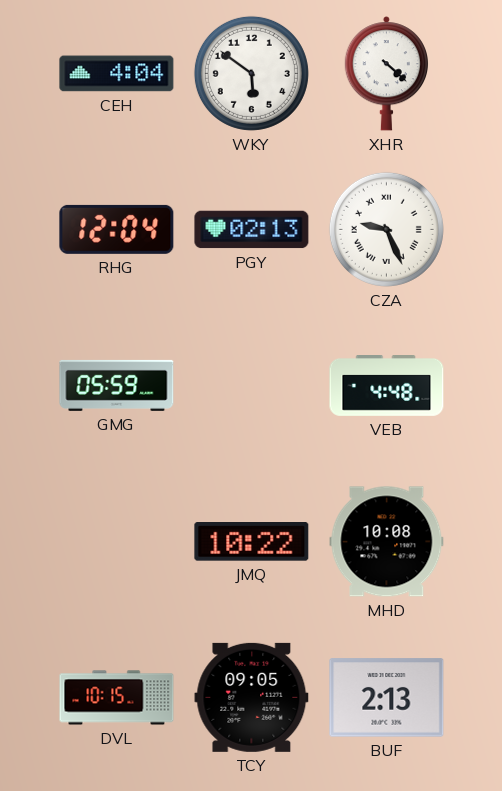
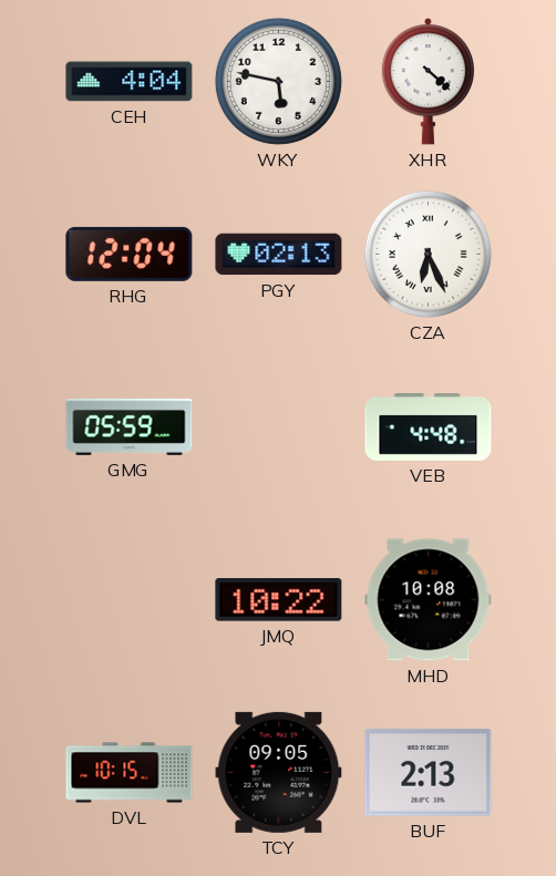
WKY: 5:51 -> 5:47 (278, 81)
CZA: 9:26 -> 6:26 (428, 254)
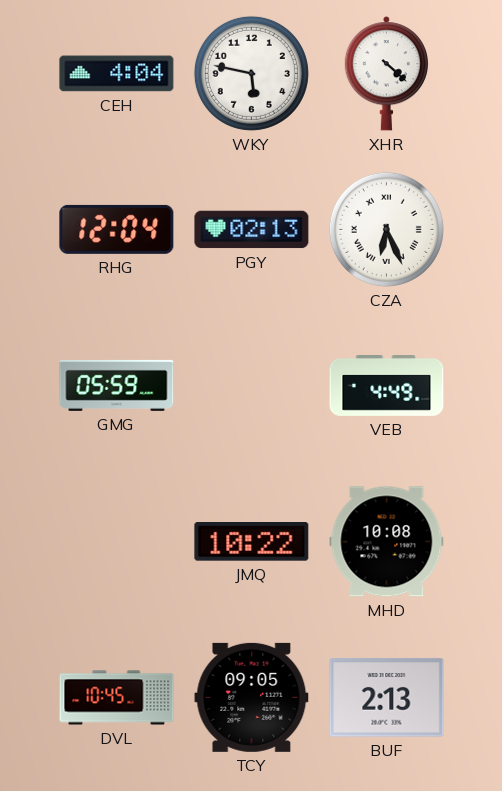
VEB: 4:48 -> 4:49 (387, 386)
DVL: 10:15 -> 10:45 (117, 698)
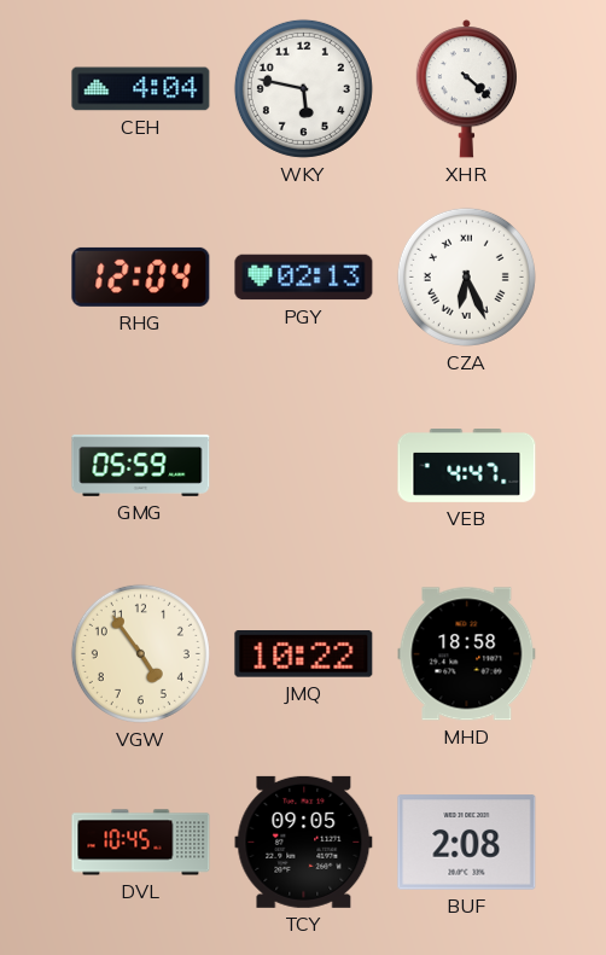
VEB: 4:49 -> 4:47 (467, 466)
VGW: none -> 4:54 (140, 653)
MHD: 10:08 -> 18:58 (467, 654)
BUF: 2:13 -> 2:08 (467, 843)
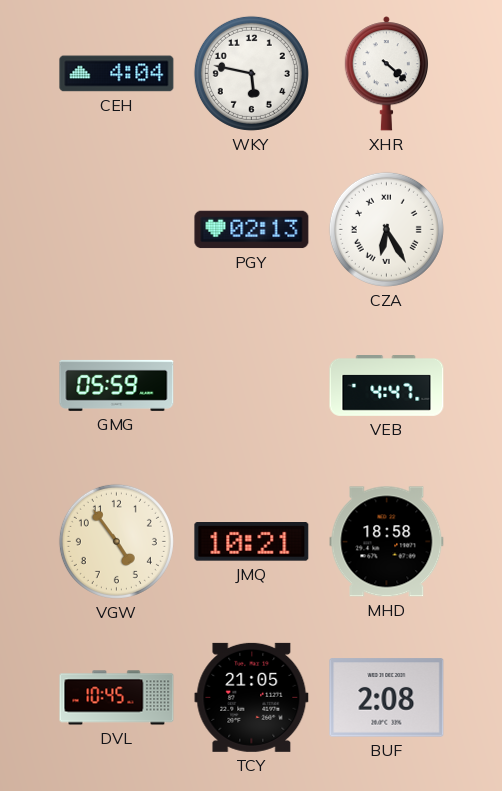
RHG: 12:04 -> none (141, 276)
CZA: 6:26 -> 6:25 (386, 229)
JMQ: 10:22 -> 10:21 (252, 542)
TCY: 09:05 -> 21:05 (252, 697)
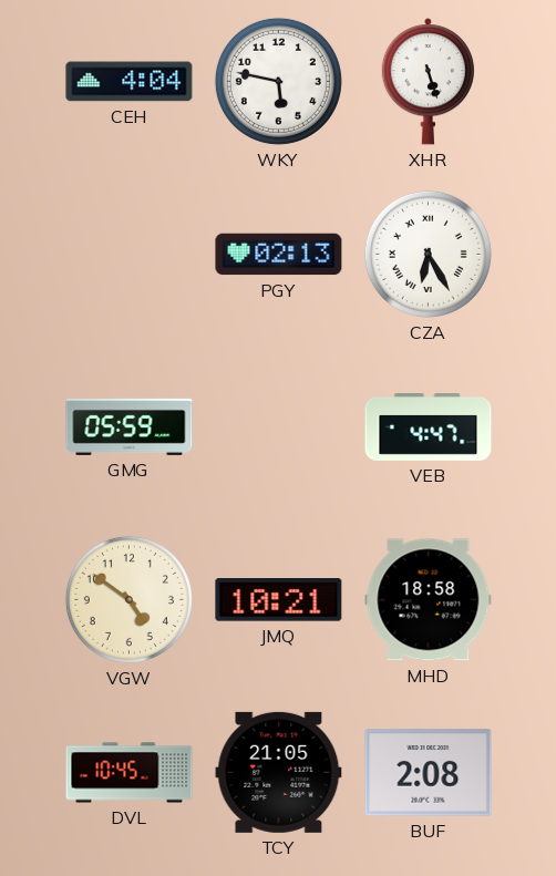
XHR: 4:22 -> 5:27 (428, 82)
VGW: 4:54 -> 4:51 (128, 599)
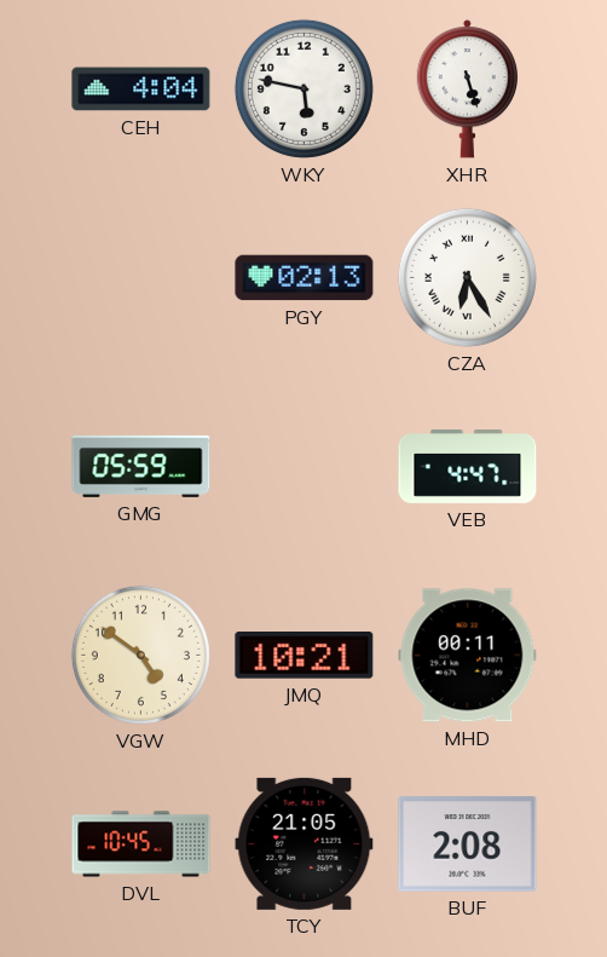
MHD: 18:58 -> 00:11 (468, 656)
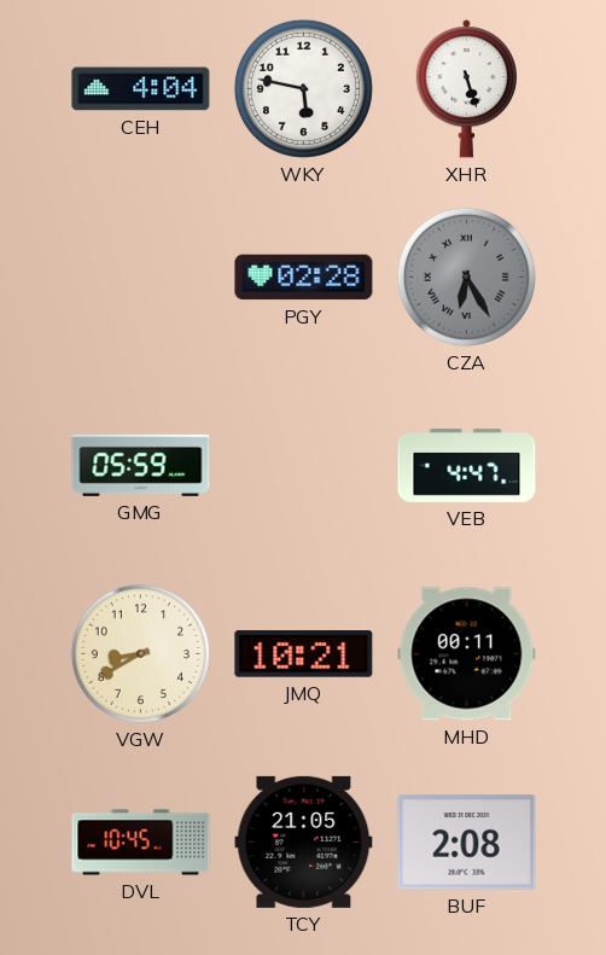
PGY: 02:13 -> 02:28 (304, 278)
CZA dial: white -> grey (466, 276)
VGW: 4:51 -> 8:40 (140, 653)
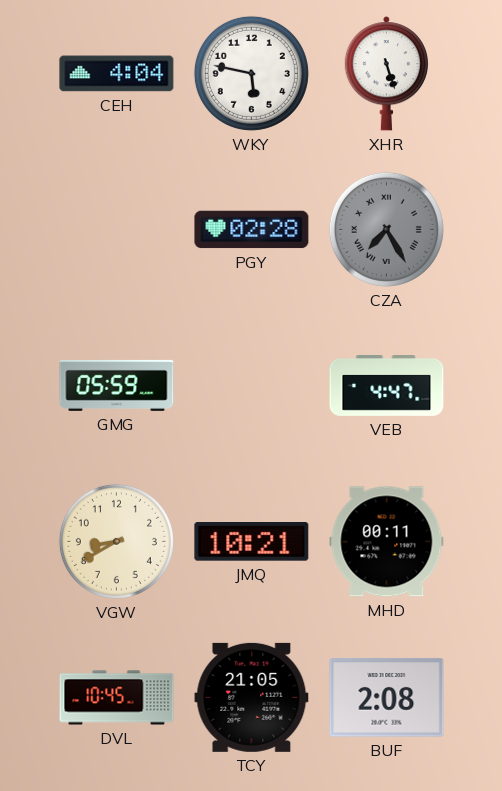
CZA: 6:25 -> 7:25 (386, 229)
